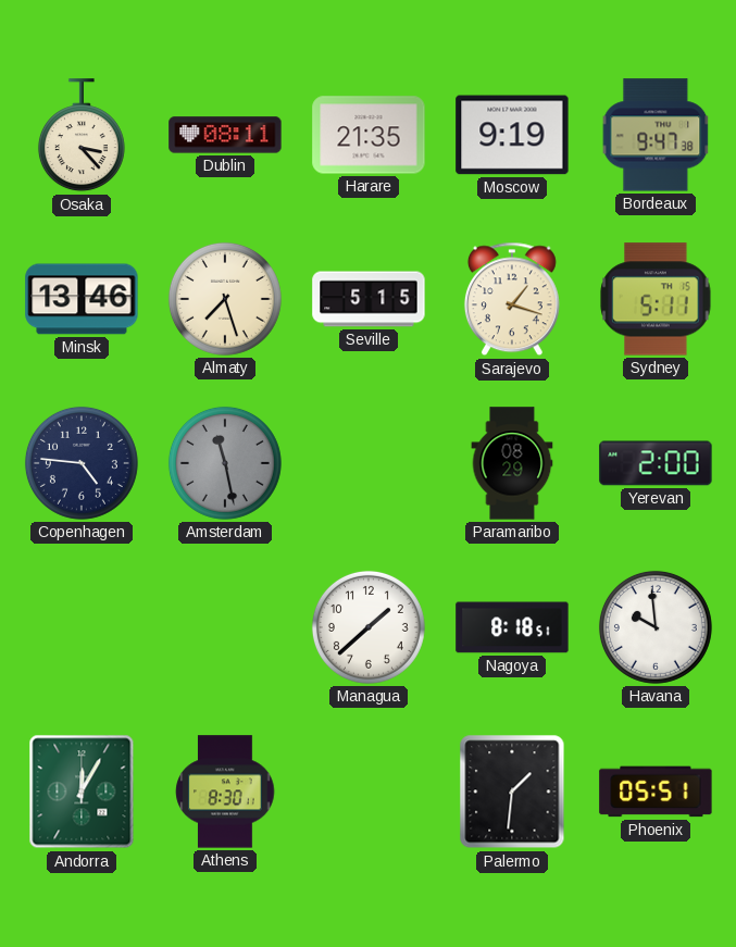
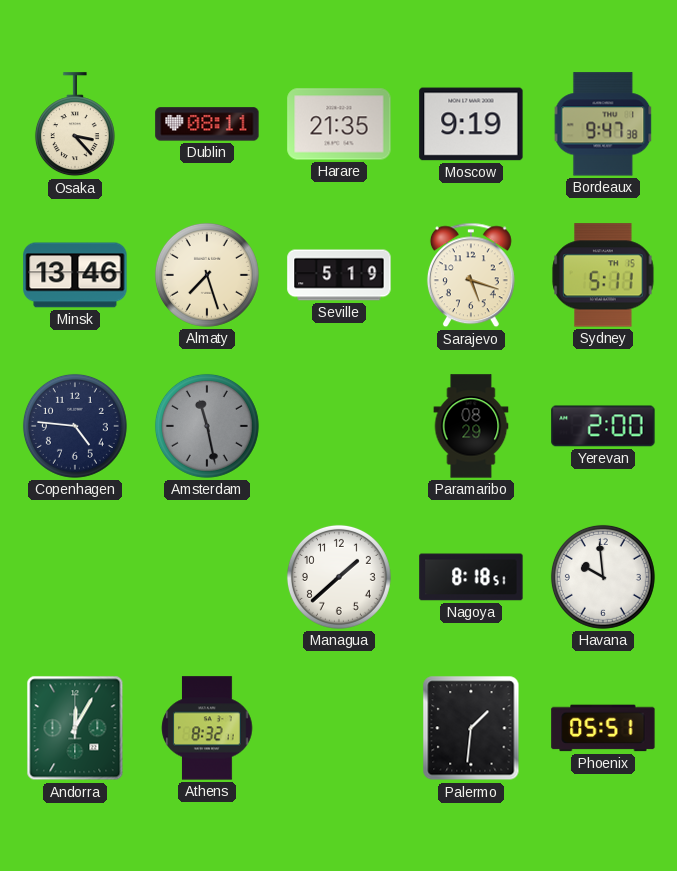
Seville: 5:15 -> 5:19 (339, 275)
Sarajevo: 1:18 -> 5:18 (471, 275)
Athens: 8:30 -> 8:32 (207, 728)
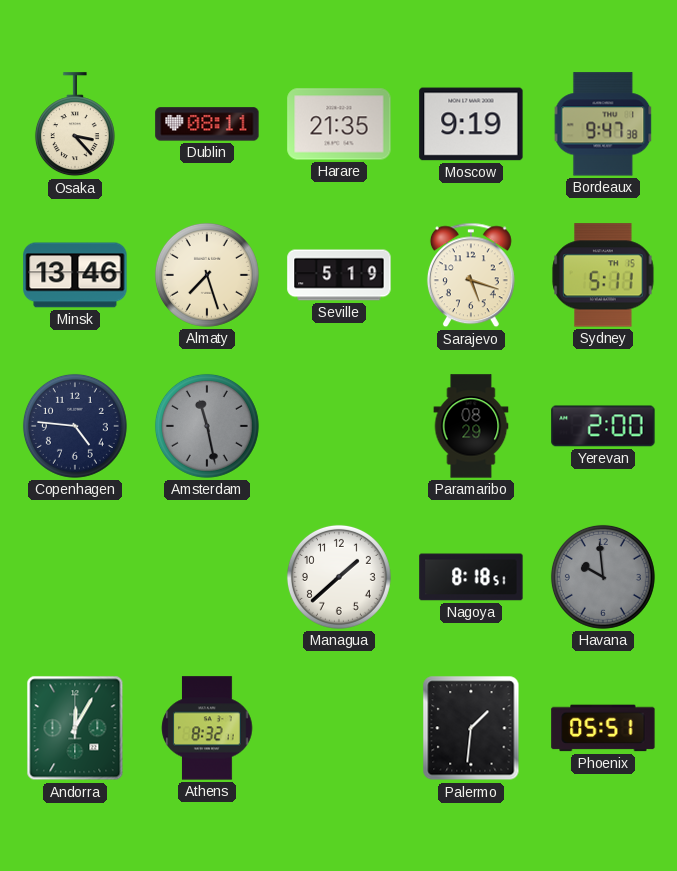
Havana dial: white -> grey (603, 577)
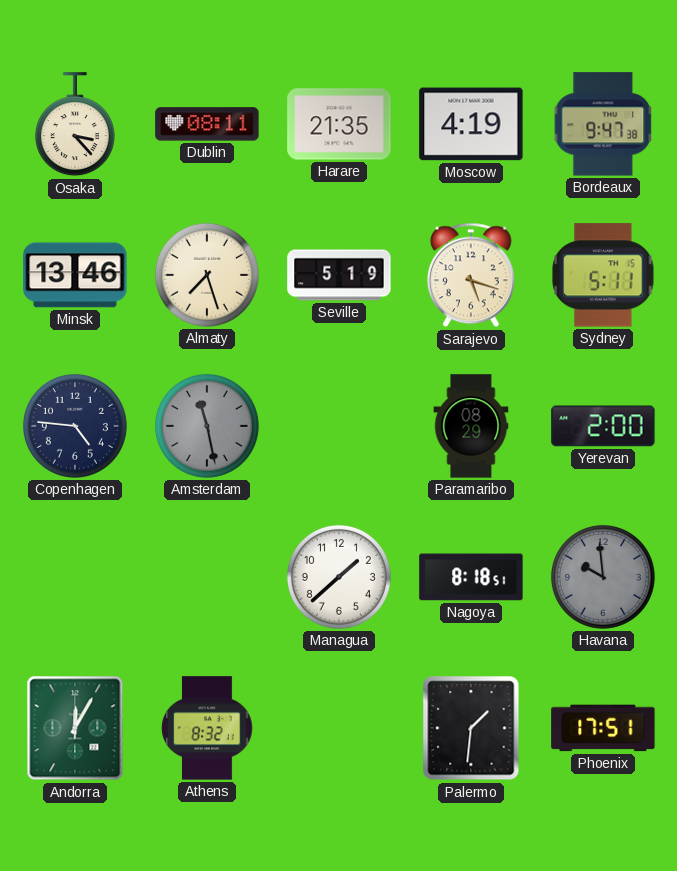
Moscow: 9:19 -> 4:19 (471, 124)
Phoenix: 05:51 -> 17:51 (603, 728)
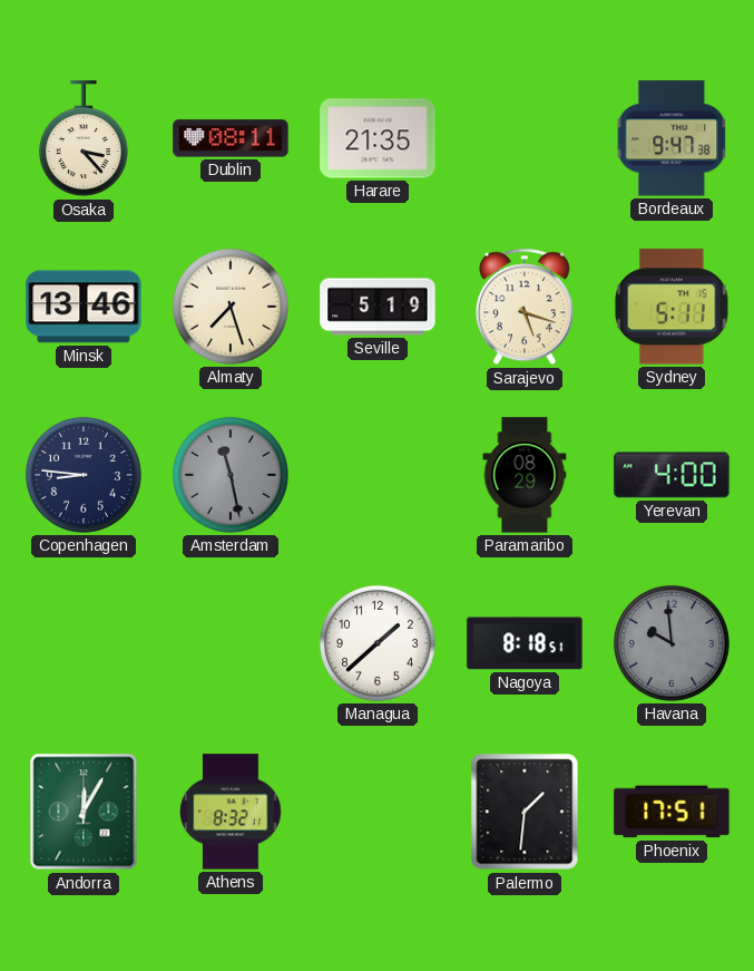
Moscow: 4:19 -> none (471, 124)
Copenhagen: 4:46 -> 8:46 (84, 475)
Yerevan: 2:00 -> 4:00 (672, 475)
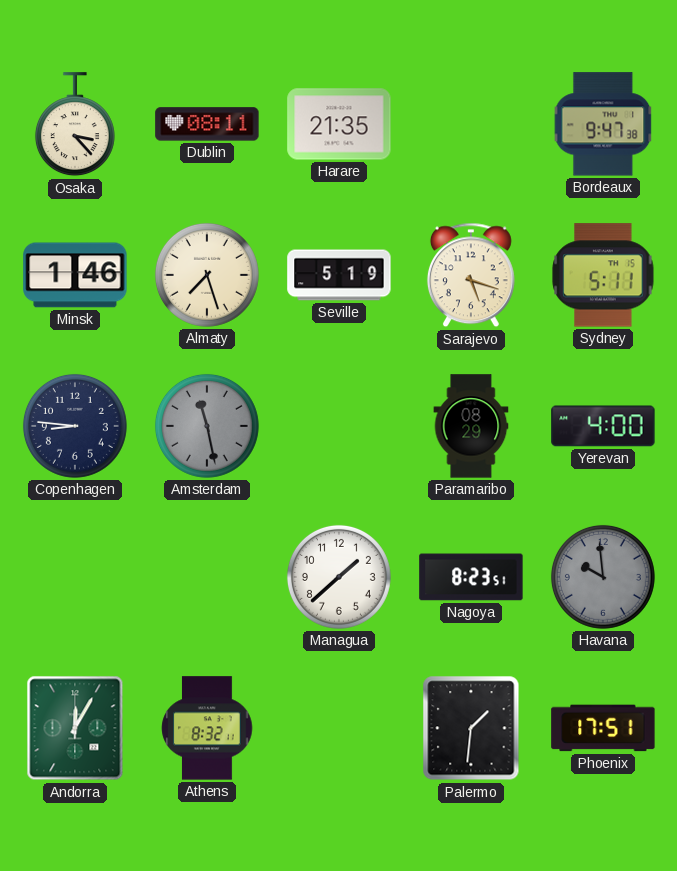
Minsk: 13:46 -> 1:46 (75, 275)
Nagoya: 8:18 -> 8:23 (471, 577)
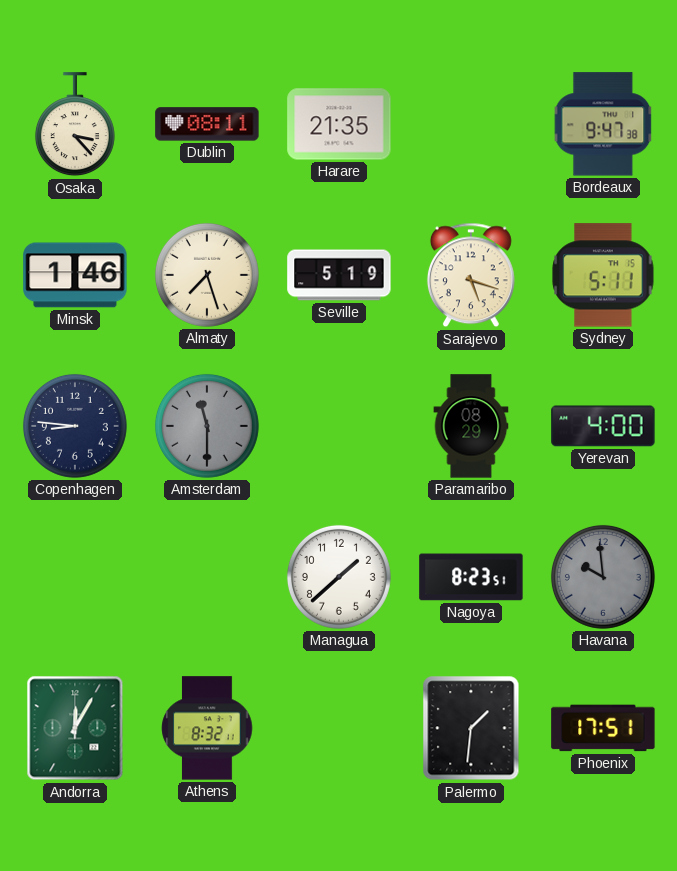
Amsterdam: 11:28 -> 11:30 (207, 426)
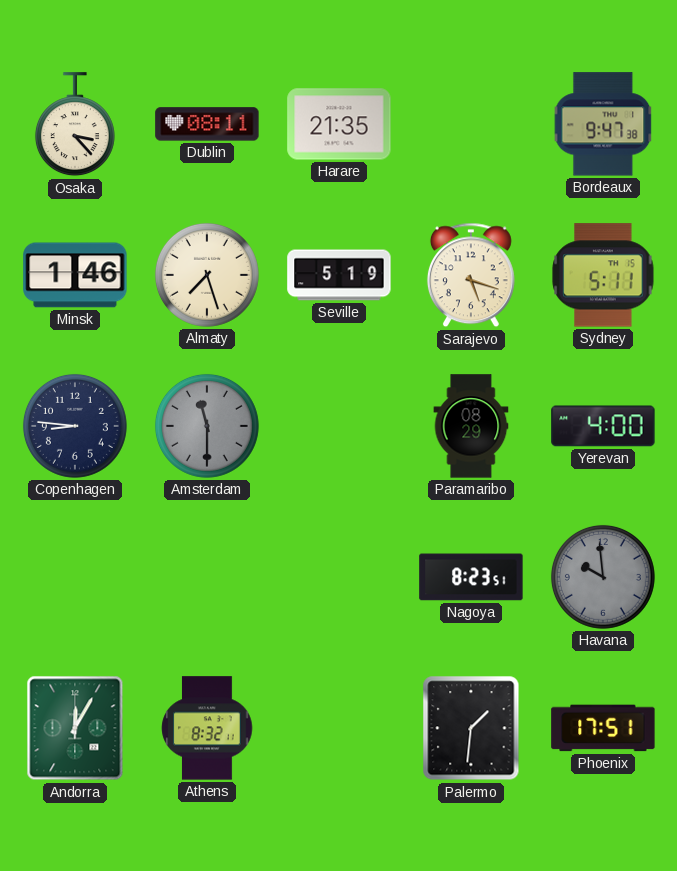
Managua: 1:38 -> none (339, 577)
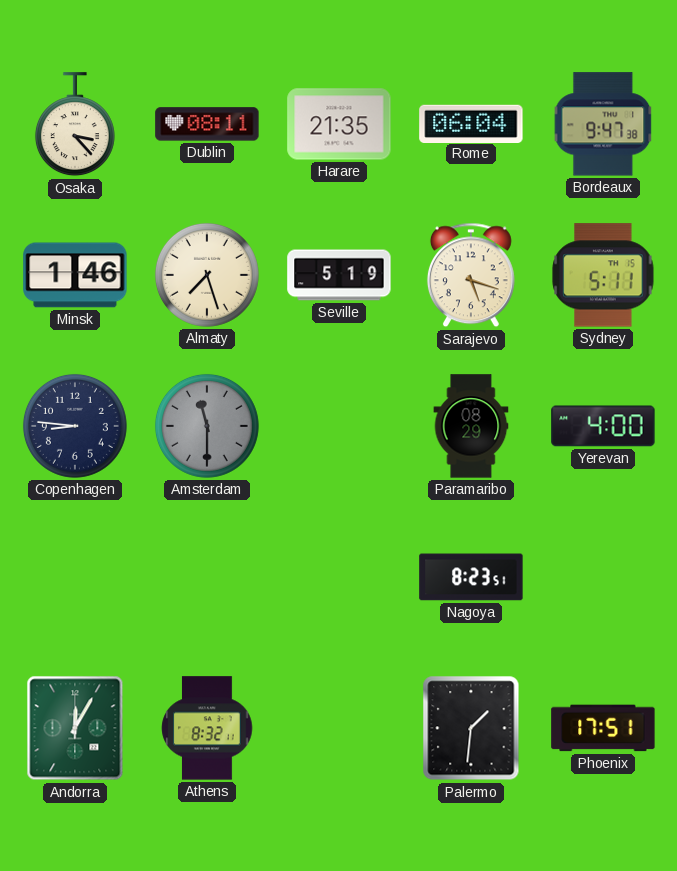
Rome: none -> 06:04 (471, 123)
Havana: 9:59 -> none (603, 577)
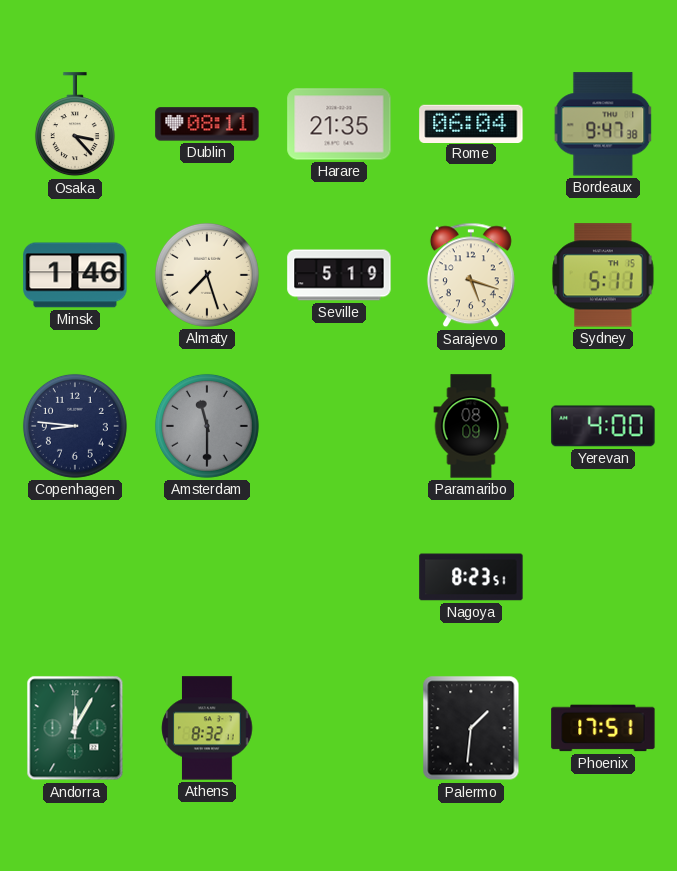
Paramaribo: 08:29 -> 08:09 (471, 426)
